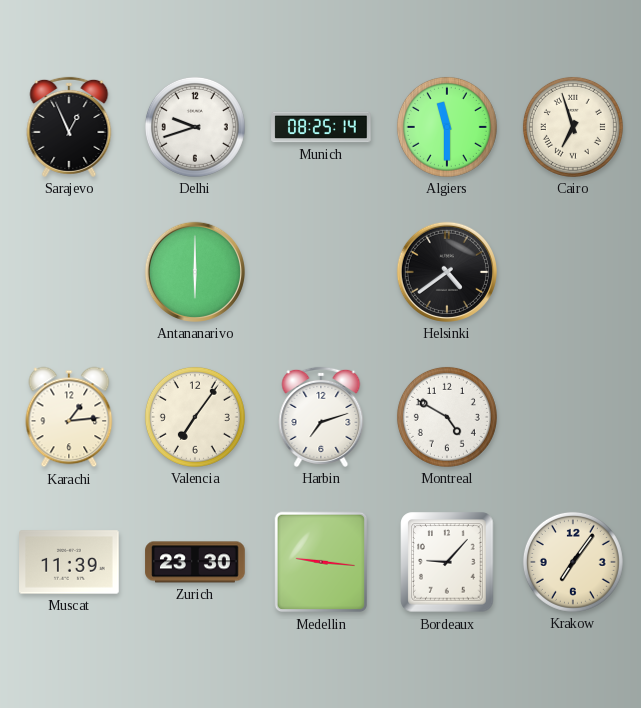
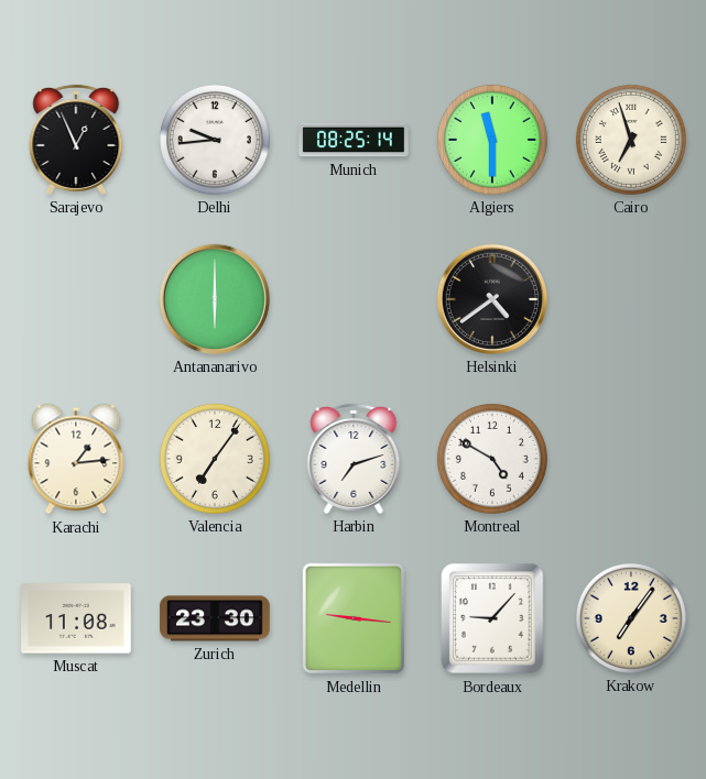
Delhi: 9:42 -> 9:44 (215, 140)
Muscat: 11:39 -> 11:08 (76, 618)
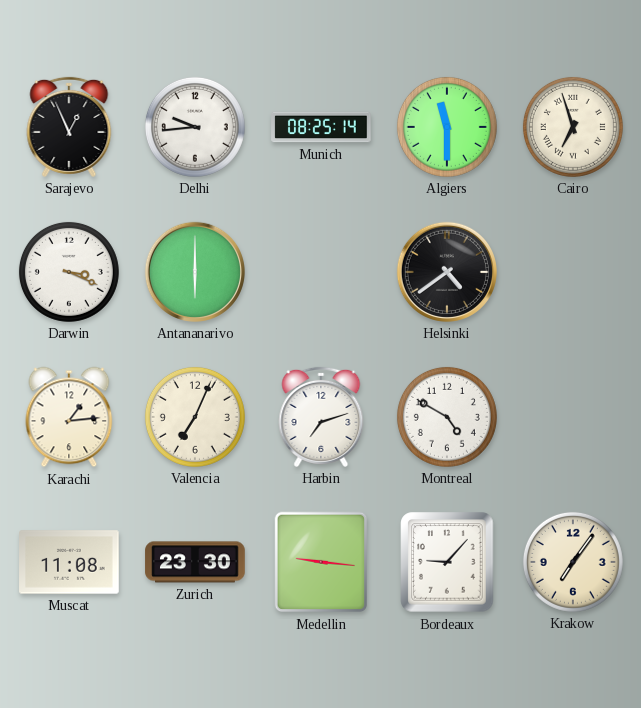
Darwin: none -> 3:19 (69, 272)
Valencia: 7:06 -> 7:04 (195, 417)
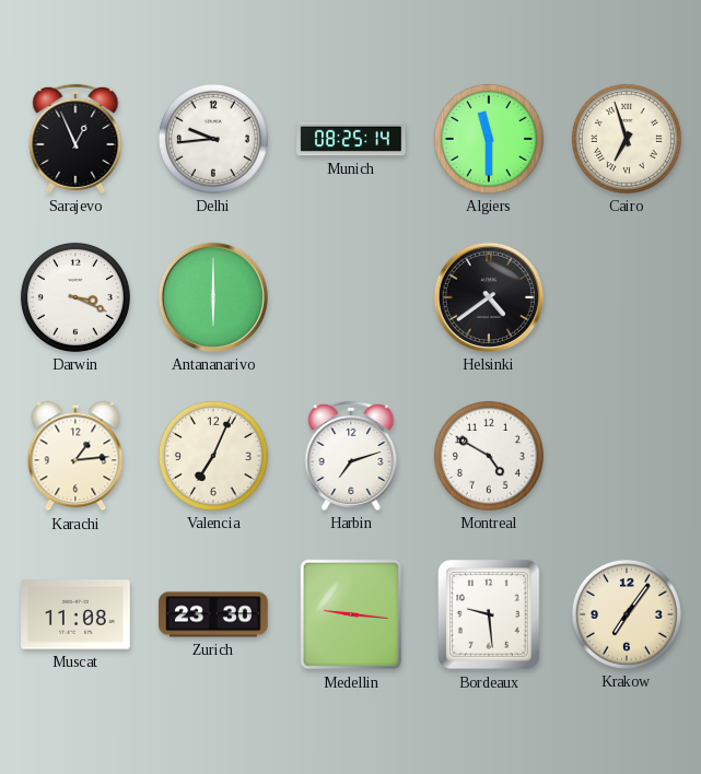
Bordeaux: 9:07 -> 9:29 (489, 614)
